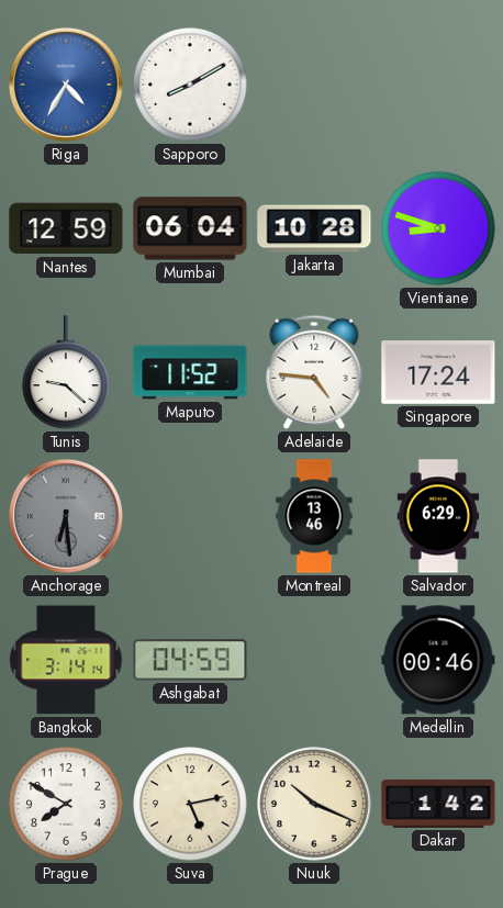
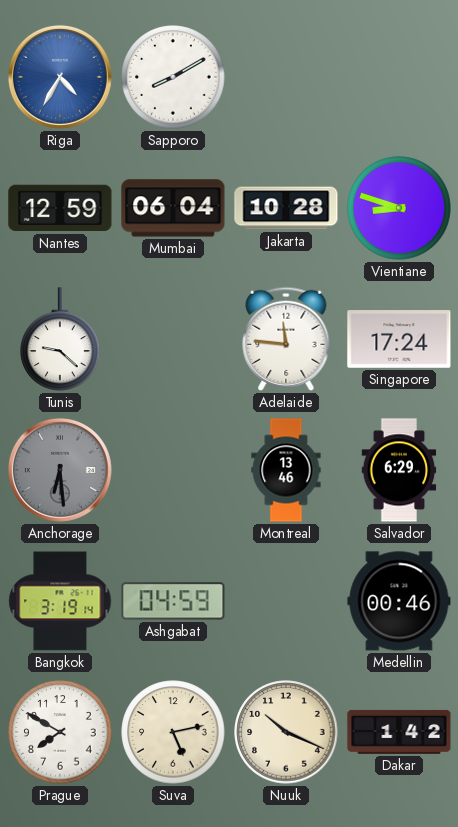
Maputo: 11:52 -> none (190, 372)
Adelaide: 4:46 -> 11:46 (286, 339)
Bangkok: 3:14 -> 3:19 (60, 601)
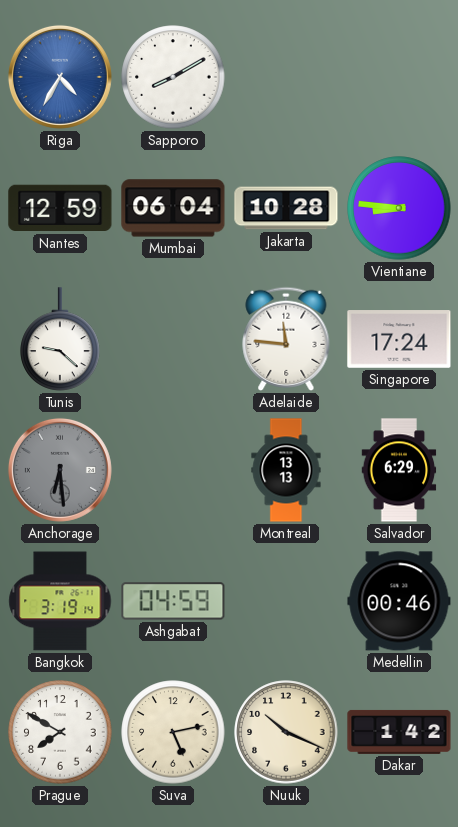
Vientiane: 8:48 -> 8:46 (399, 208)
Montreal: 13:46 -> 13:13 (286, 470)
